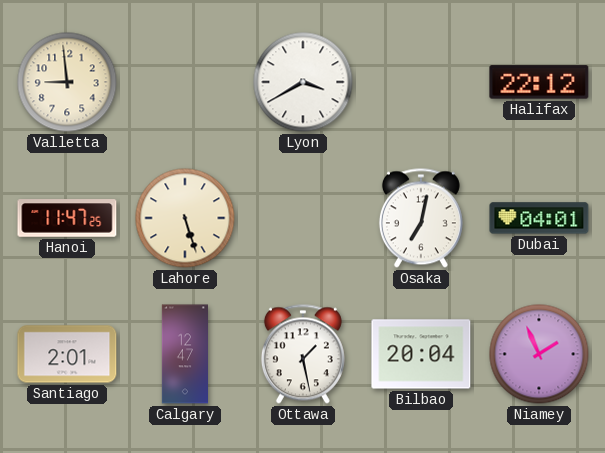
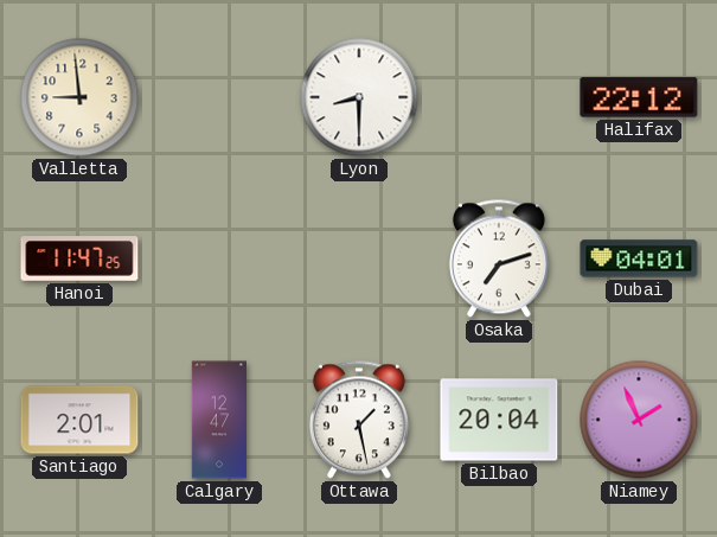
Lyon: 3:40 -> 8:30 (359, 97)
Lahore: 5:27 -> none (185, 218)
Osaka: 7:02 -> 7:12 (499, 258)
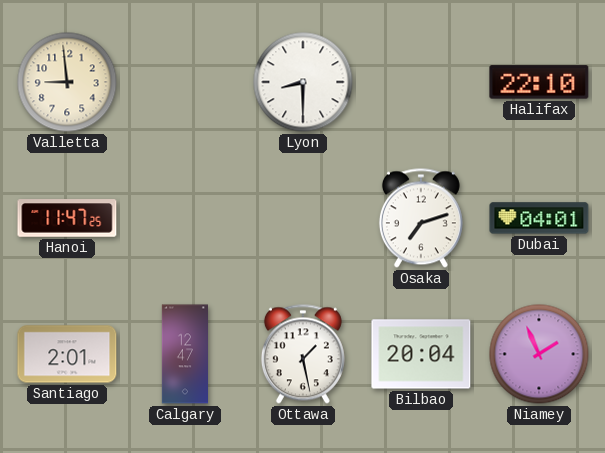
Halifax: 22:12 -> 22:10 (539, 82)
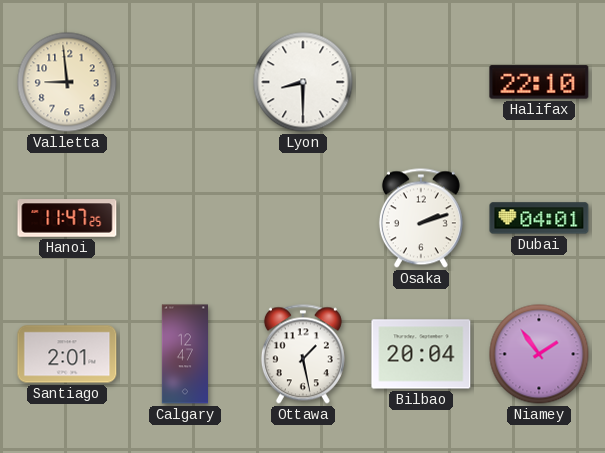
Osaka: 7:12 -> 2:12 (421, 218)
Niamey: 1:56 -> 1:54 (539, 354)
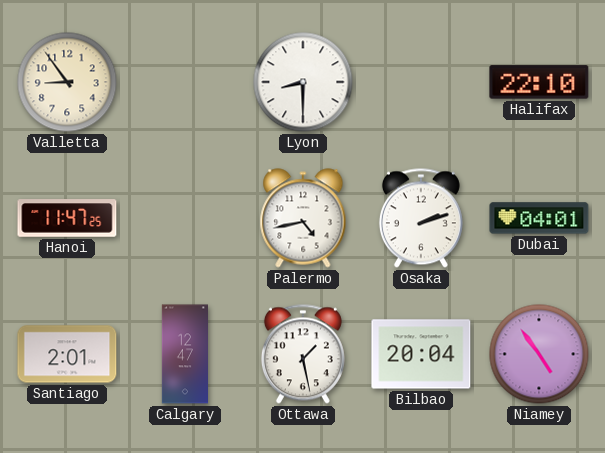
Valletta: 8:59 -> 8:54 (67, 82)
Palermo: none -> 4:43 (303, 218)
Niamey: 1:54 -> 4:54 (539, 354)
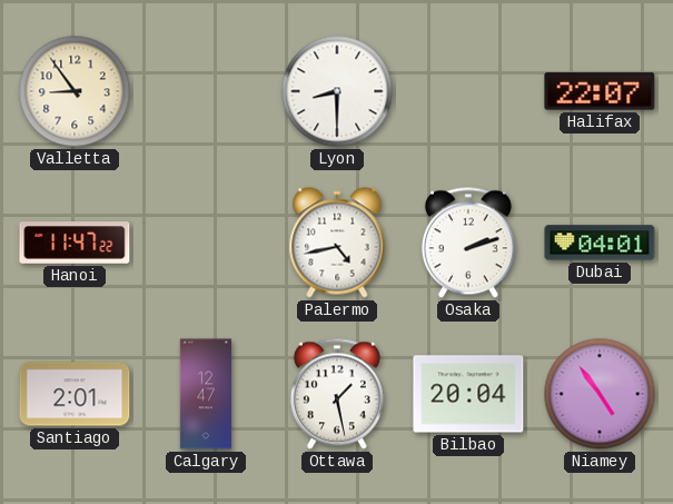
Halifax: 22:10 -> 22:07 (600, 91)
Hanoi: 11:47:25 -> 11:47:22 (75, 243)
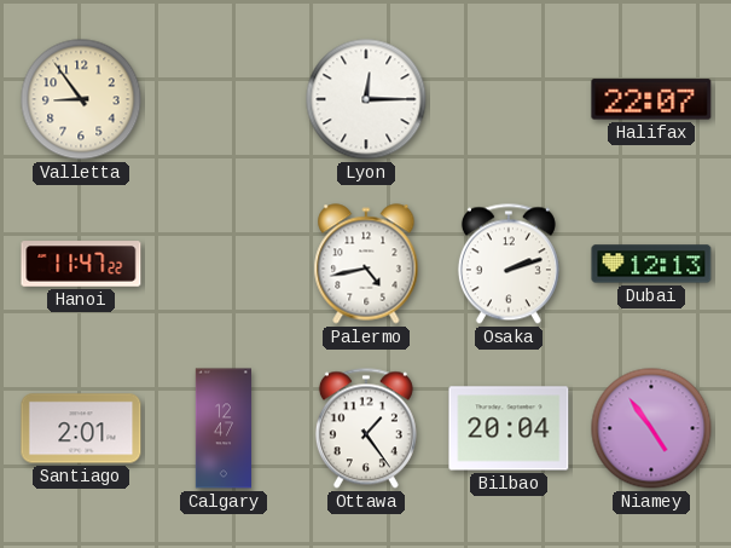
Lyon: 8:30 -> 12:15 (366, 99)
Dubai: 04:01 -> 12:13 (651, 264)
Ottawa: 1:28 -> 1:24 (366, 428)
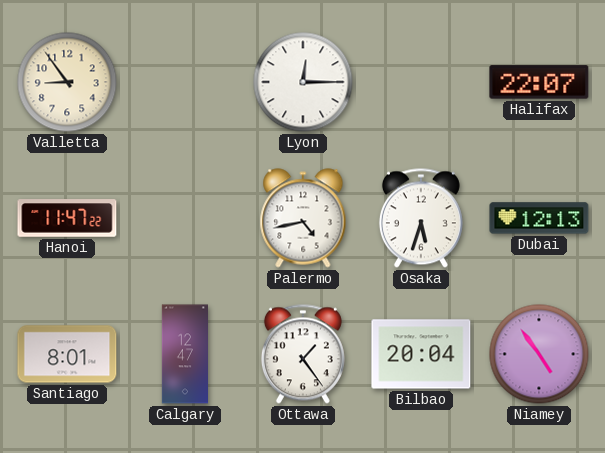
Osaka: 2:12 -> 5:33 (421, 218)
Santiago: 2:01 -> 8:01 (67, 354)
